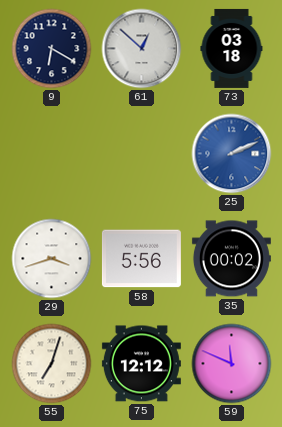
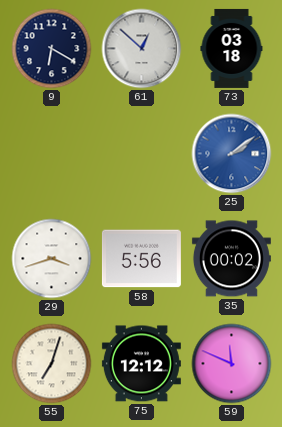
25: 2:11 -> 2:09 (232, 154)
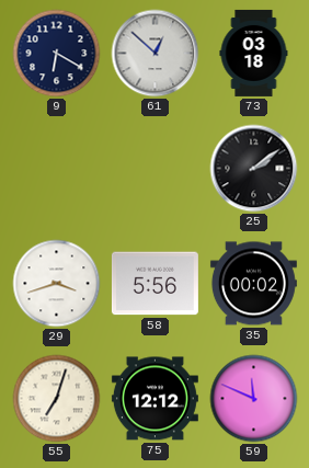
25 dial: blue -> black (254, 169)
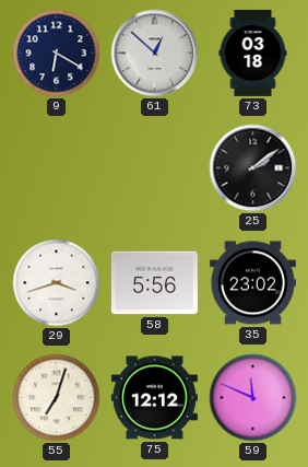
35: 00:02 -> 23:02 (252, 283)
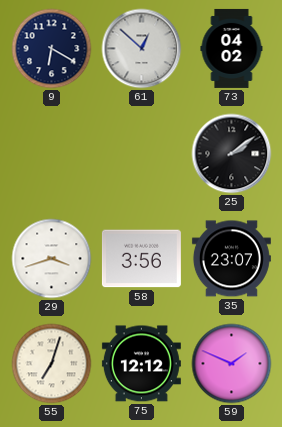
73: 03:18 -> 04:02 (232, 48)
58: 5:56 -> 3:56 (141, 259)
35: 23:02 -> 23:07 (231, 259)
59: 11:49 -> 1:49 (232, 364)
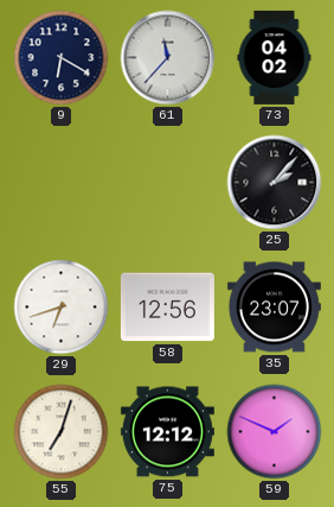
61: 12:52 -> 11:37 (168, 58)
25: 2:09 -> 2:07 (275, 183)
29: 3:42 -> 6:42 (62, 308)
58: 3:56 -> 12:56 (167, 308)
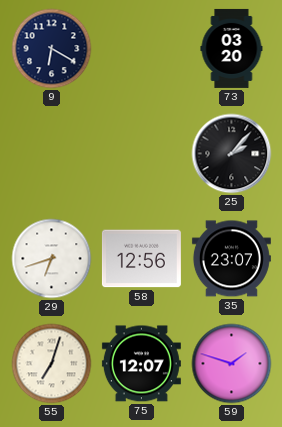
61: 11:37 -> none (168, 58)
73: 04:02 -> 03:20 (232, 48)
75: 12:12 -> 12:07 (141, 364)
59: 1:49 -> 1:48 (232, 364)
